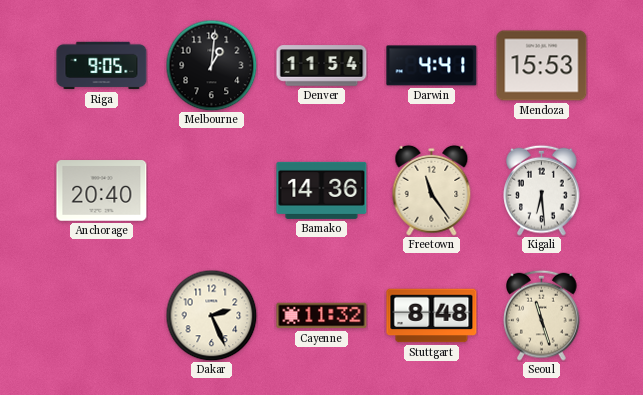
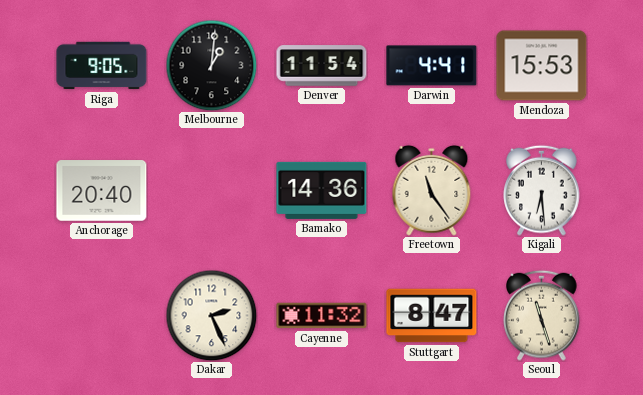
Stuttgart: 8:48 -> 8:47 (432, 316)
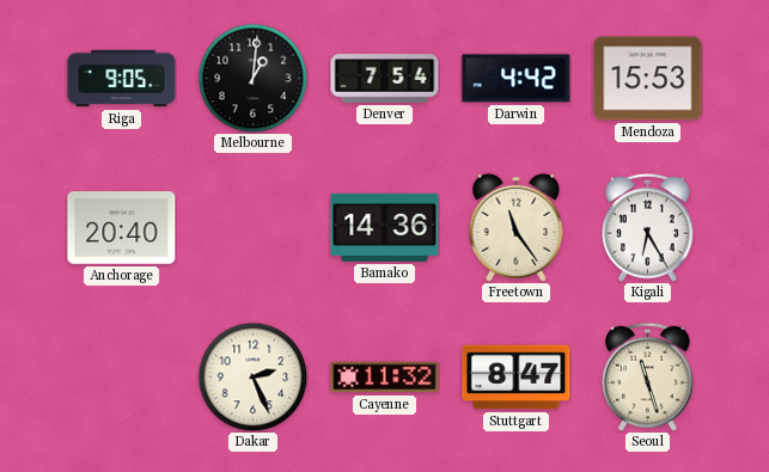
Denver: 11:54 -> 7:54 (385, 79)
Darwin: 4:41 -> 4:42 (517, 79)
Kigali: 6:29 -> 6:25 (648, 227)
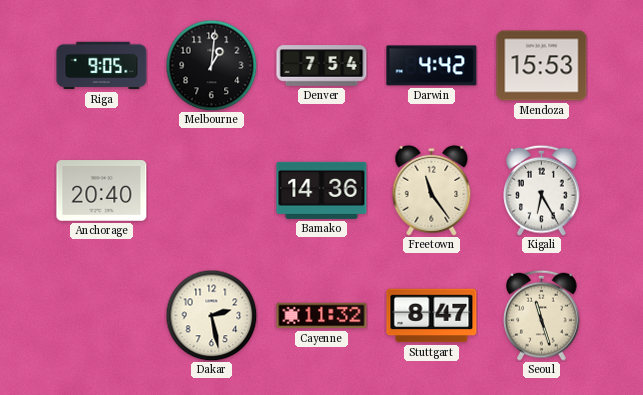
Dakar: 2:26 -> 2:28 (211, 315)
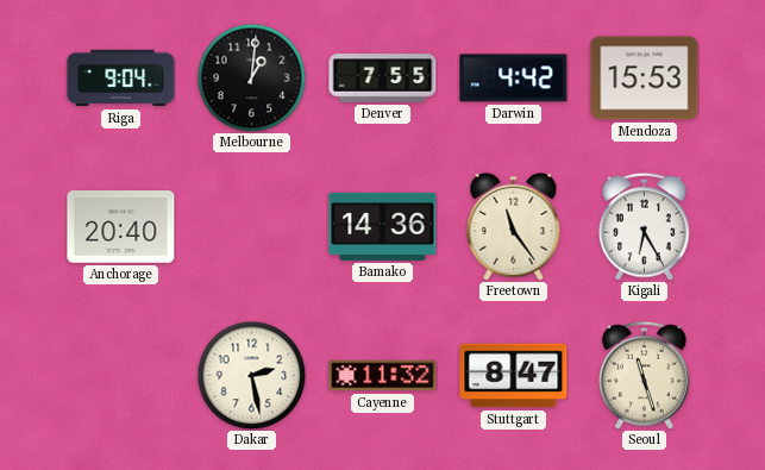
Riga: 9:05 -> 9:04 (121, 79)
Denver: 7:54 -> 7:55 (383, 79)
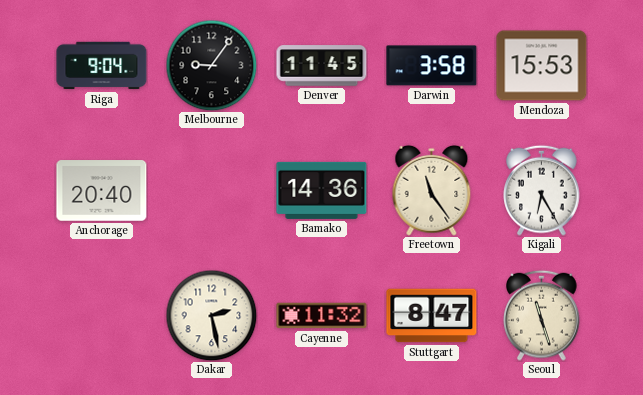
Melbourne: 1:01 -> 9:06 (211, 65)
Denver: 7:55 -> 11:45 (322, 66)
Darwin: 4:42 -> 3:58 (432, 66)
